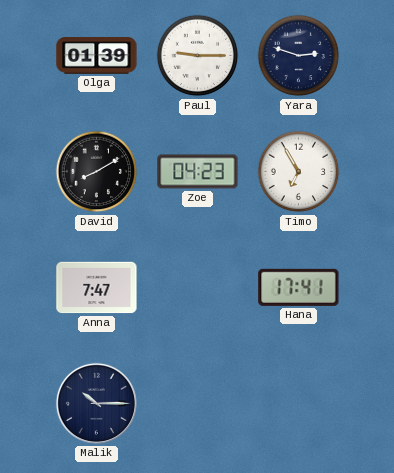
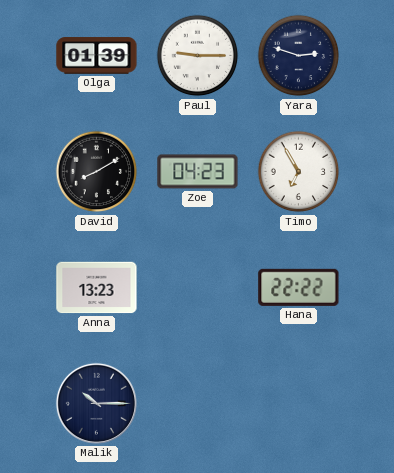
Anna: 7:47 -> 13:23 (97, 288)
Hana: 17:41 -> 22:22 (299, 287)
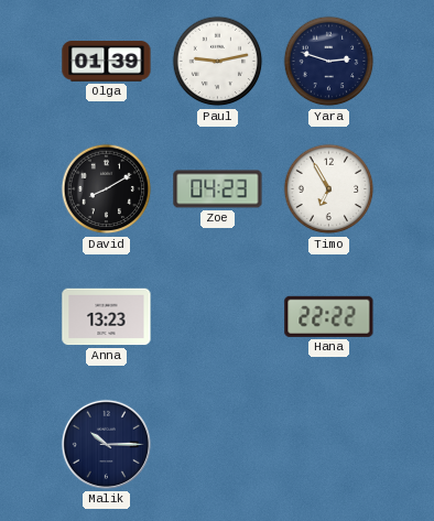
Paul: 9:15 -> 9:13 (218, 62)
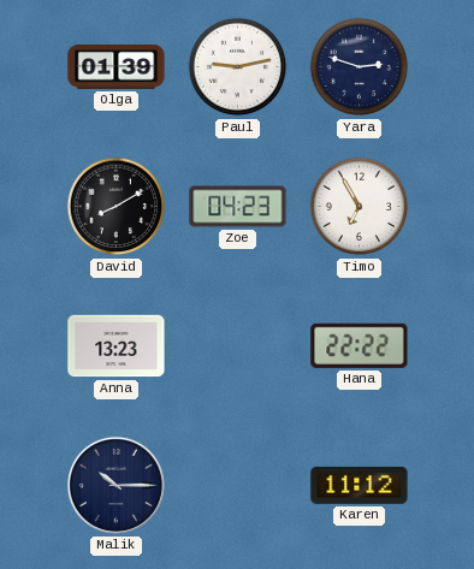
Karen: none -> 11:12 (360, 485)
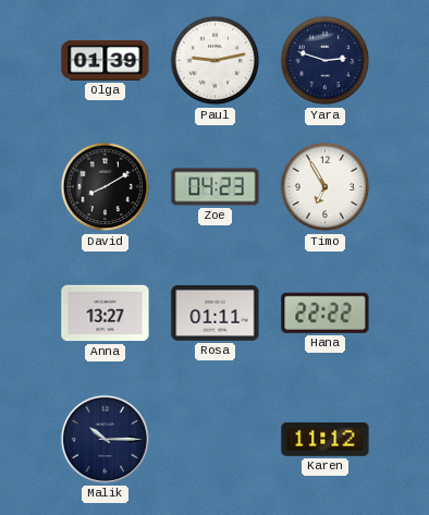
Anna: 13:23 -> 13:27 (106, 314)
Rosa: none -> 01:11 (216, 312)
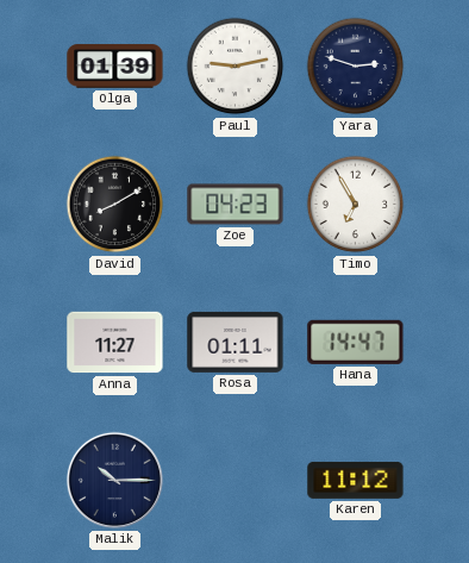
Anna: 13:27 -> 11:27 (115, 343)
Hana: 22:22 -> 14:47 (356, 342)
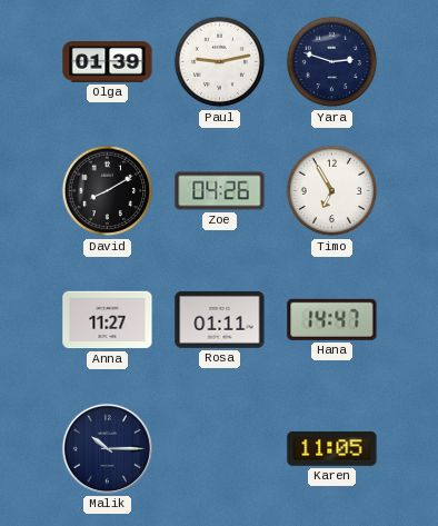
Zoe: 04:23 -> 04:26 (220, 191)
Karen: 11:12 -> 11:05 (332, 448)
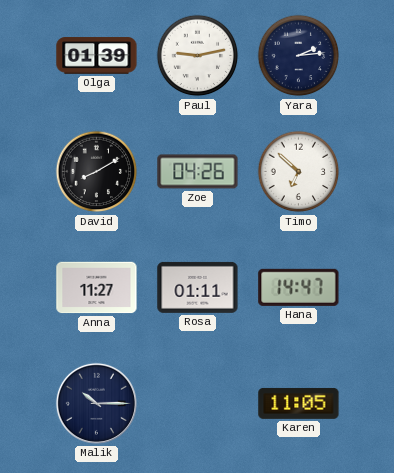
Yara: 2:48 -> 2:14 (299, 56)
Timo: 6:55 -> 6:52 (299, 172)
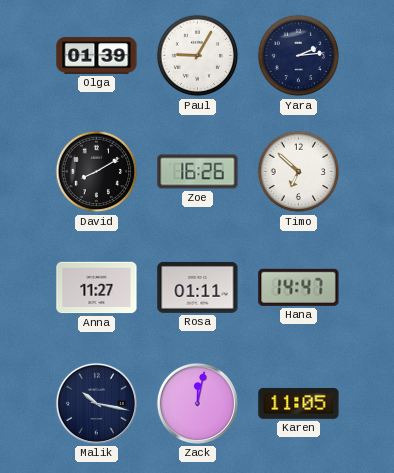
Paul: 9:13 -> 9:05 (198, 56)
Zoe: 04:26 -> 16:26 (198, 172)
Malik: 10:15 -> 10:17 (96, 403)
Zack: none -> 12:02 (197, 403)
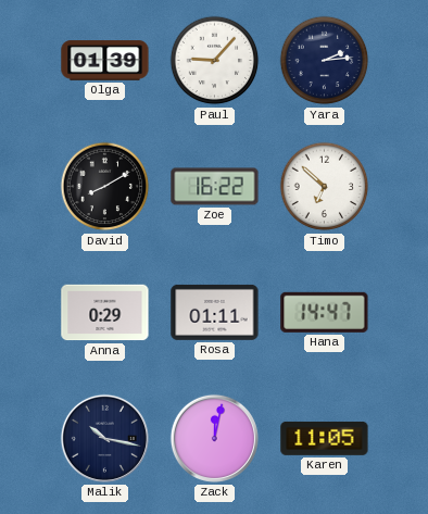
Paul: 9:05 -> 9:07 (215, 61)
Zoe: 16:26 -> 16:22 (215, 187)
Anna: 11:27 -> 0:29 (105, 313)
